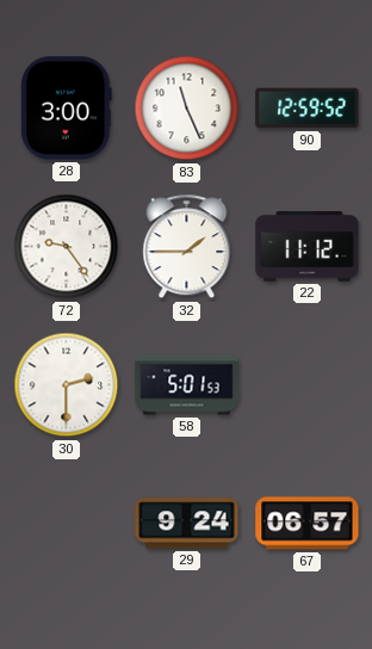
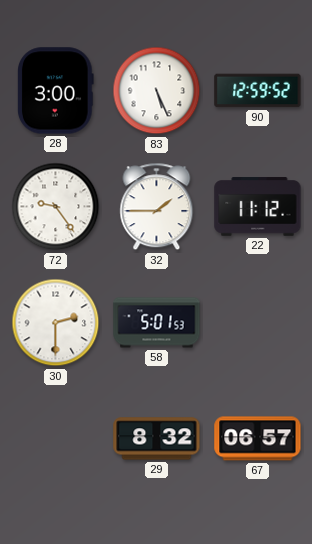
83: 11:26 -> 5:26 (157, 91)
29: 9:24 -> 8:32 (157, 439)
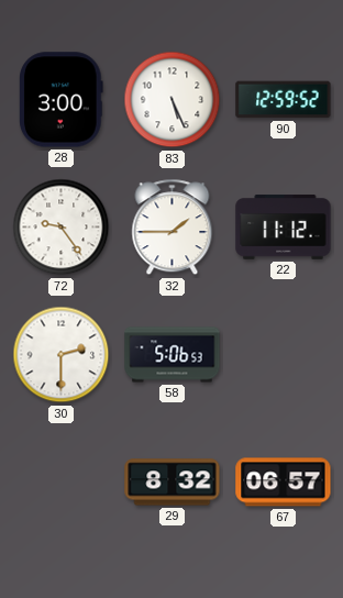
58: 5:01 -> 5:06 (173, 355)
